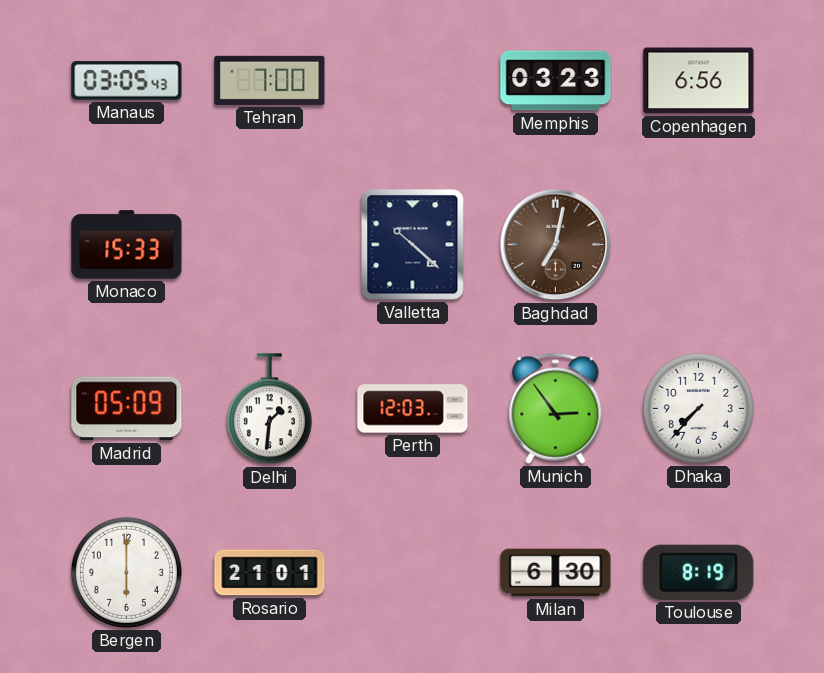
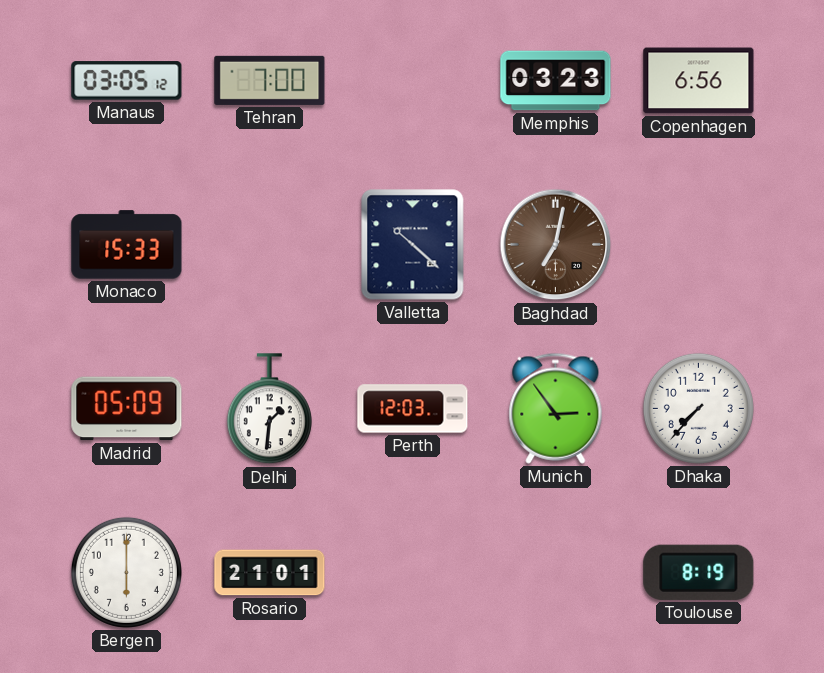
Manaus: 03:05:43 -> 03:05:12 (127, 81)
Milan: 6:30 -> none (556, 573)
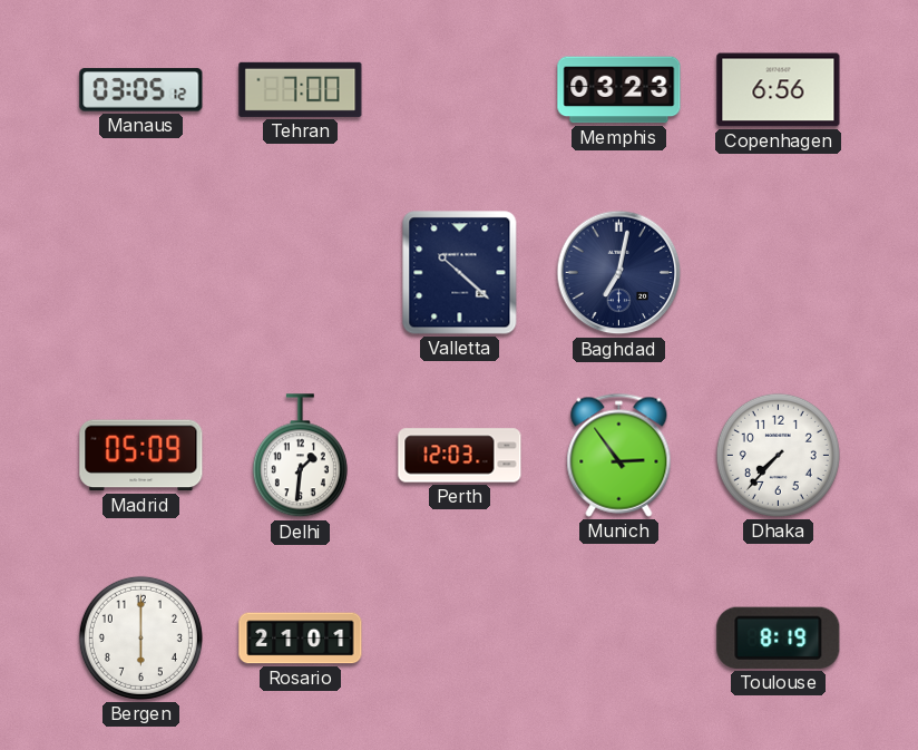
Monaco: 15:33 -> none (127, 245)
Baghdad dial: brown -> navy (619, 273)
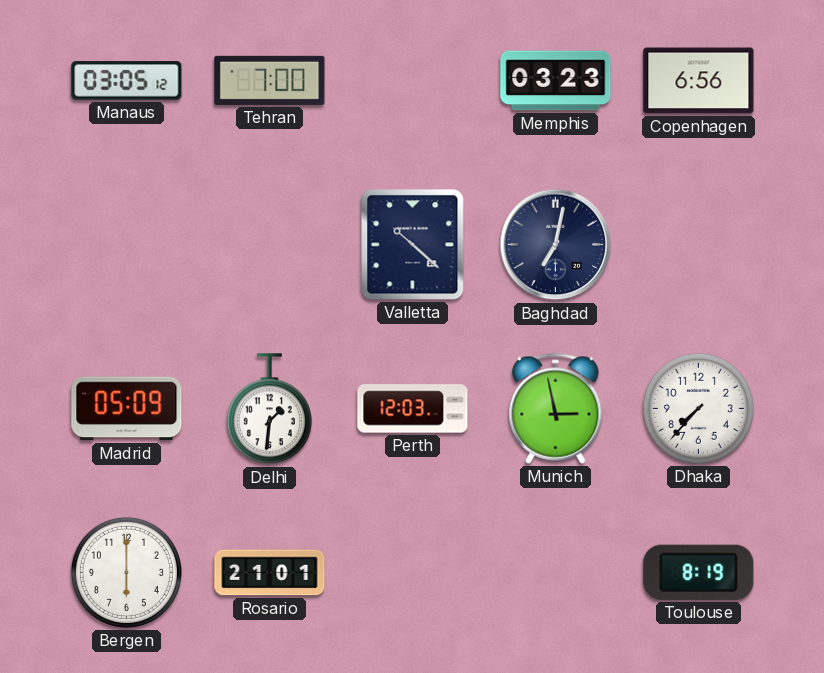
Munich: 2:54 -> 2:58 (556, 408)
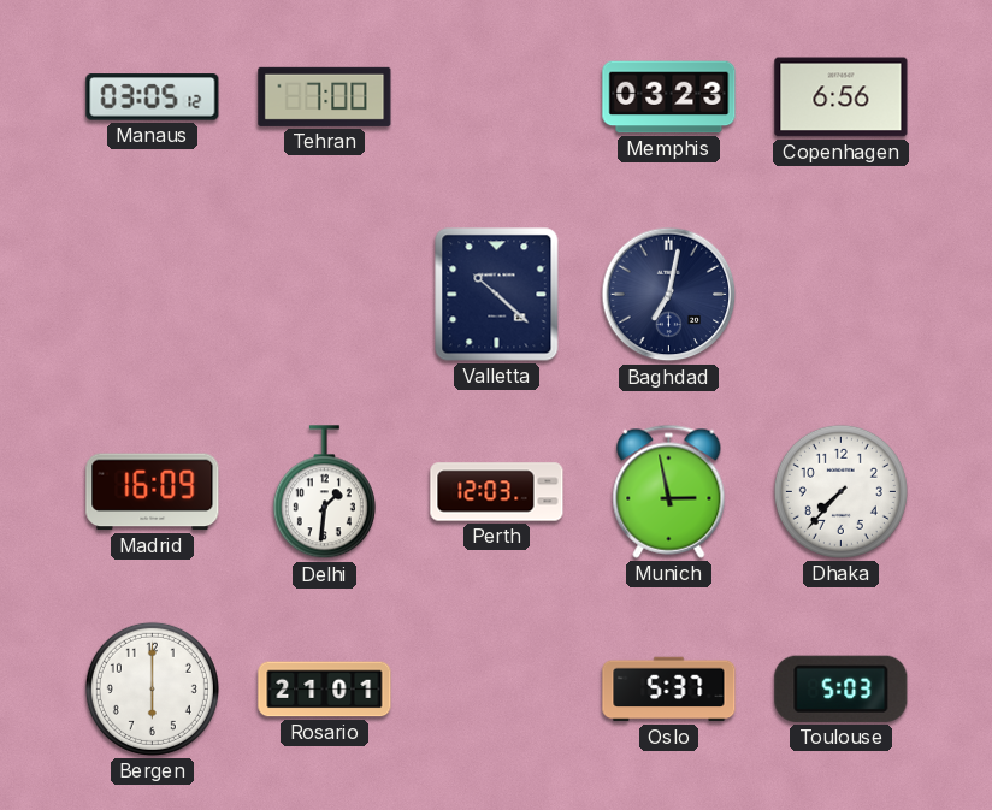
Madrid: 05:09 -> 16:09 (153, 492)
Oslo: none -> 5:37 (669, 690)
Toulouse: 8:19 -> 5:03 (842, 688)
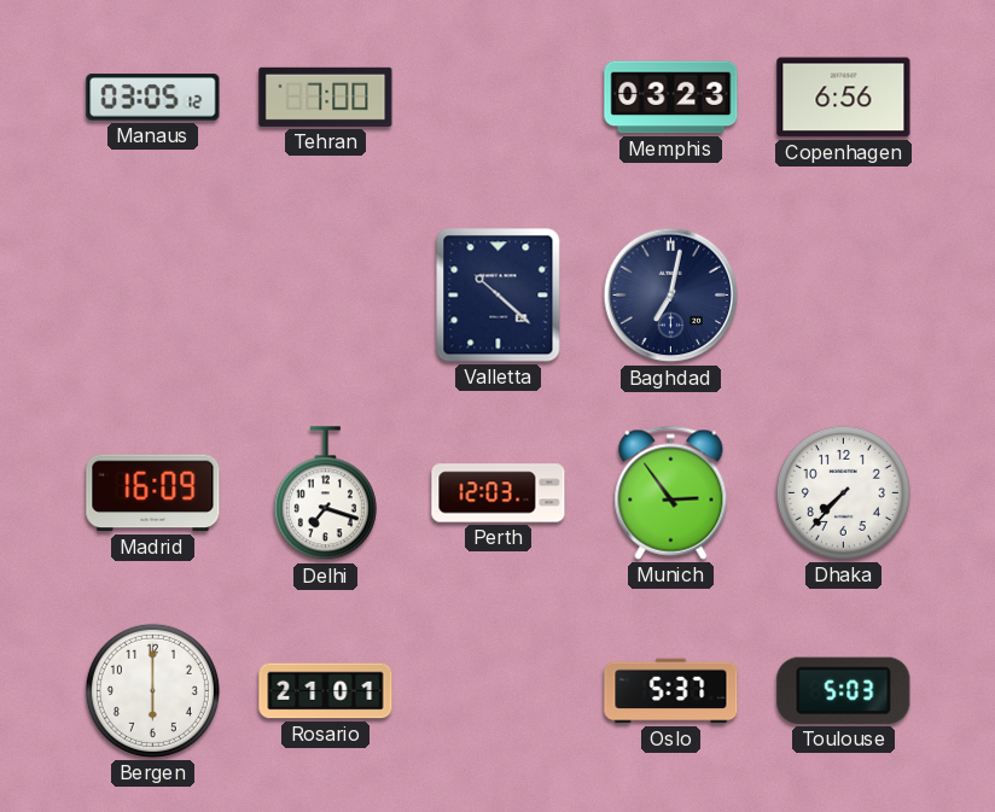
Delhi: 1:31 -> 7:18 (325, 493)
Munich: 2:58 -> 2:54 (671, 492)
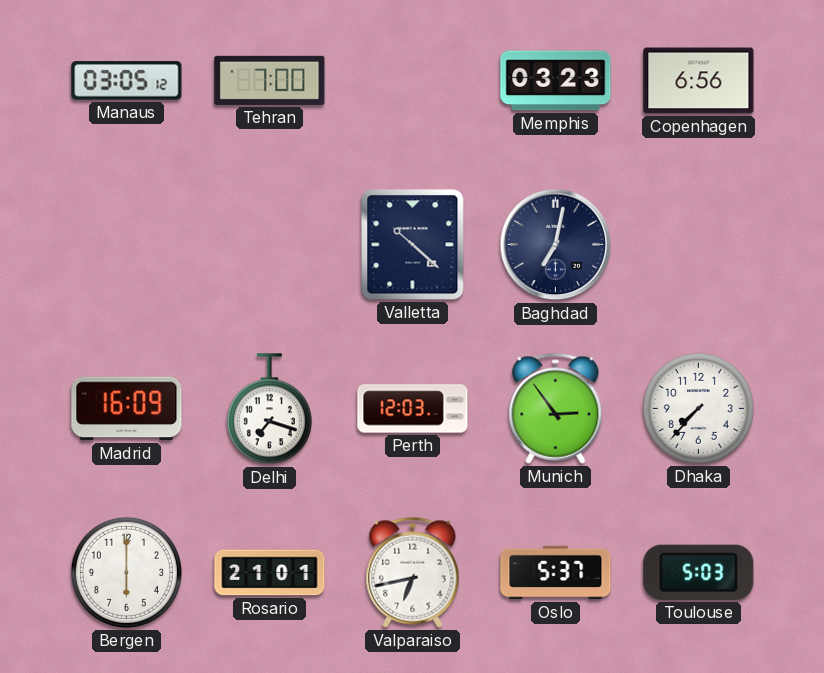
Valparaiso: none -> 6:43 (413, 572)
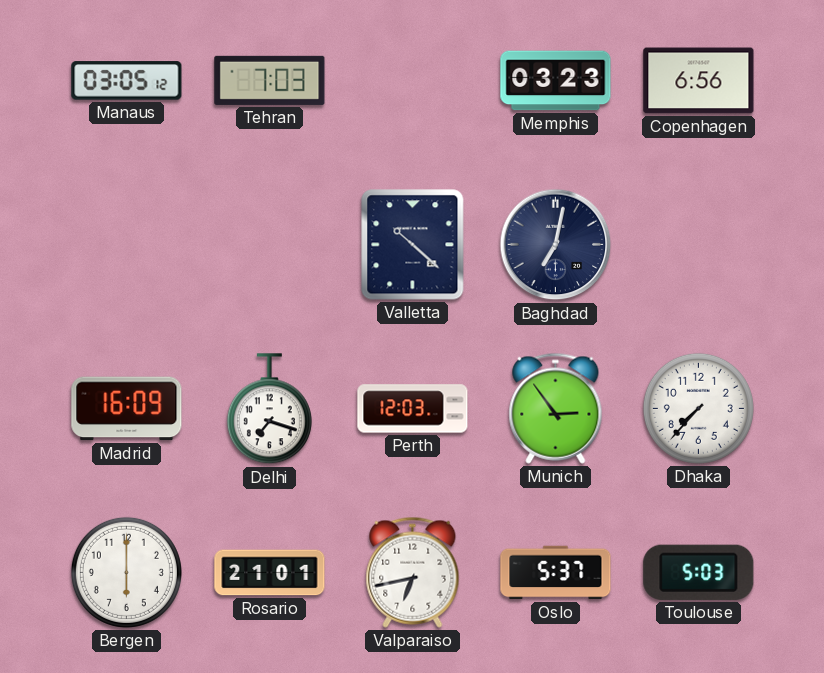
Tehran: 7:00 -> 7:03 (270, 80)
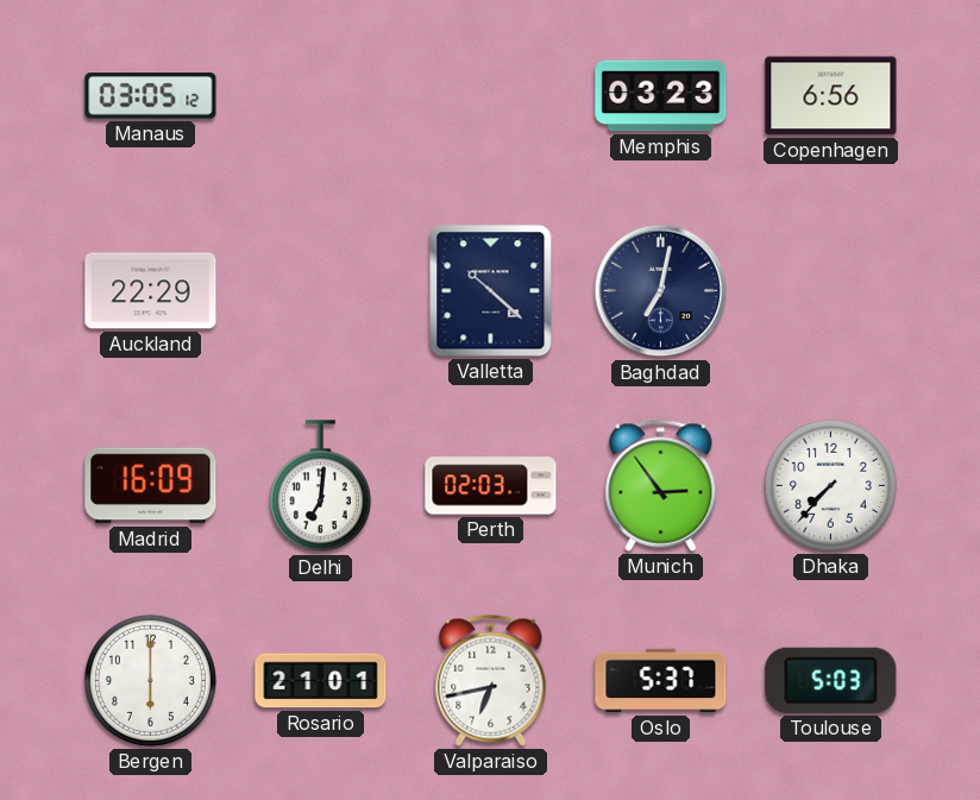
Tehran: 7:03 -> none (270, 80)
Auckland: none -> 22:29 (151, 291)
Delhi: 7:18 -> 7:01 (320, 486)
Perth: 12:03 -> 02:03 (491, 486)
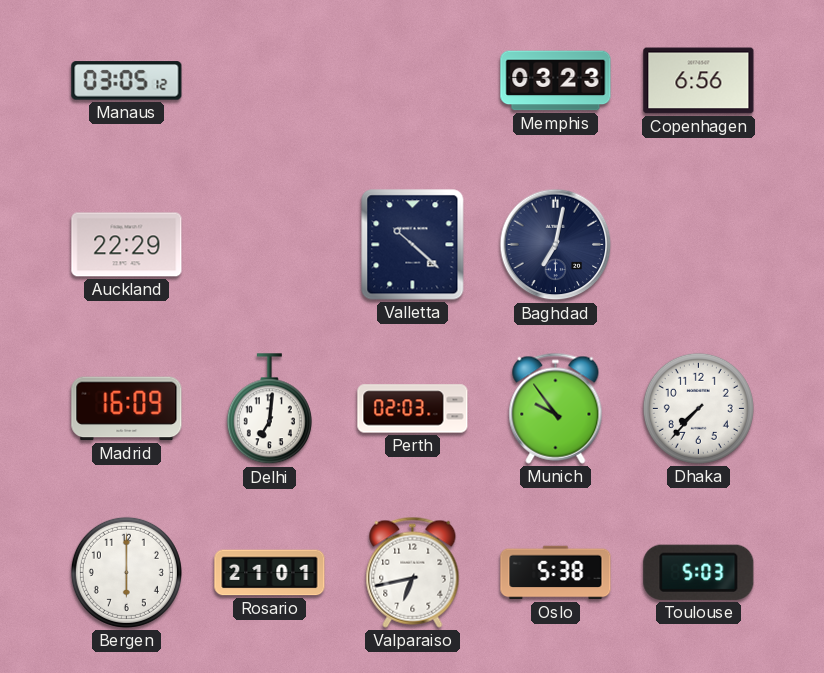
Munich: 2:54 -> 9:54 (556, 408)
Oslo: 5:37 -> 5:38 (556, 573)
